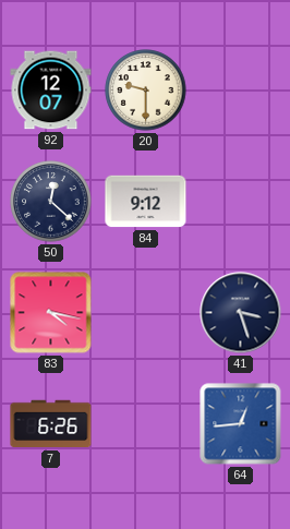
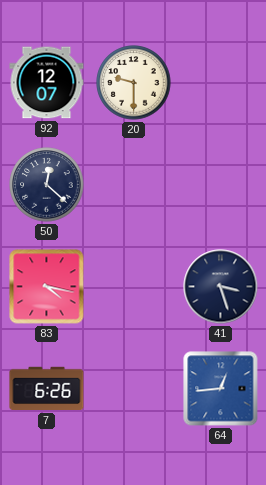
84: 9:12 -> none (146, 202)
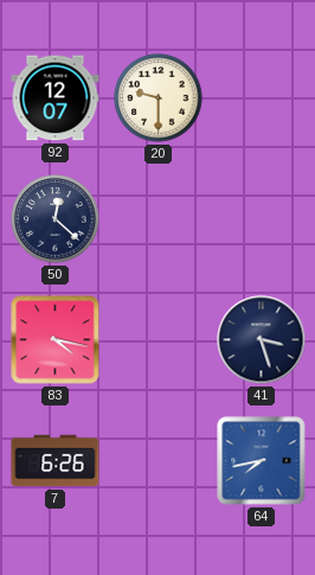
64: 12:44 -> 7:43 (262, 461)
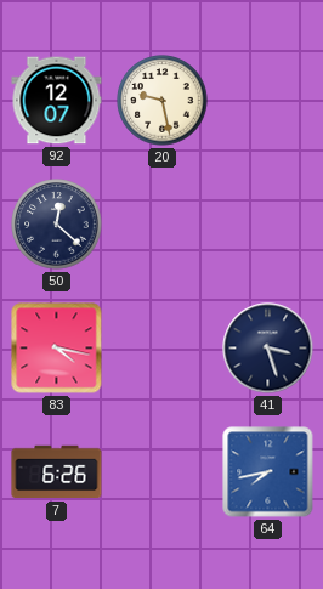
20: 9:30 -> 9:28 (163, 101)
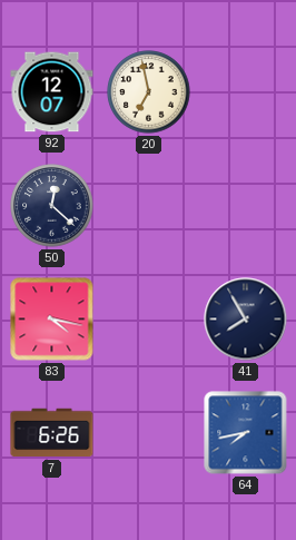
20: 9:28 -> 6:58 (149, 92)
41: 3:27 -> 7:55 (246, 320)
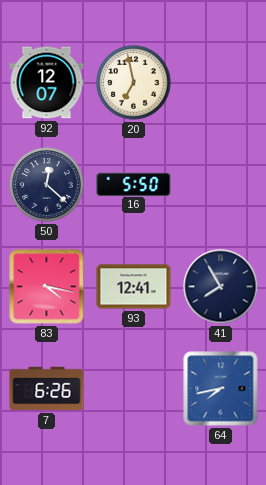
16: none -> 5:50 (134, 184)
93: none -> 12:41 (134, 287)
